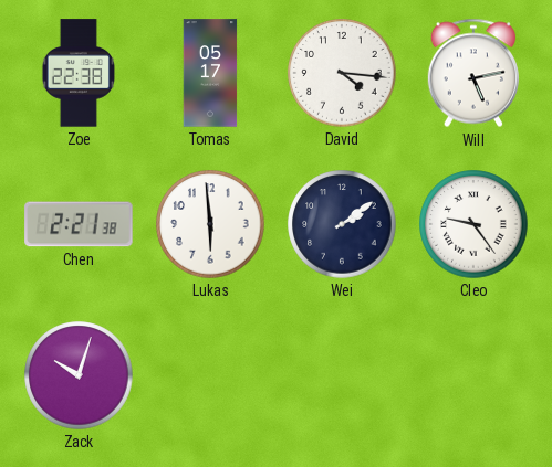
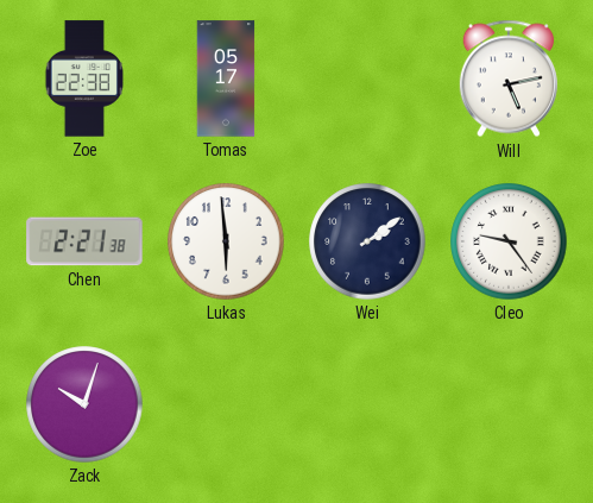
David: 4:16 -> none (342, 73)
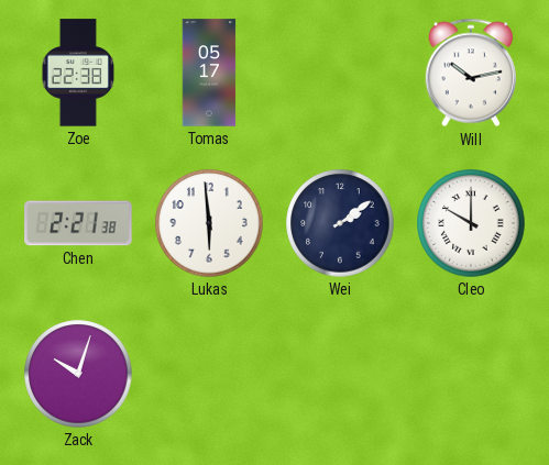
Will: 5:13 -> 10:13 (471, 73)
Cleo: 9:24 -> 10:00 (471, 223)
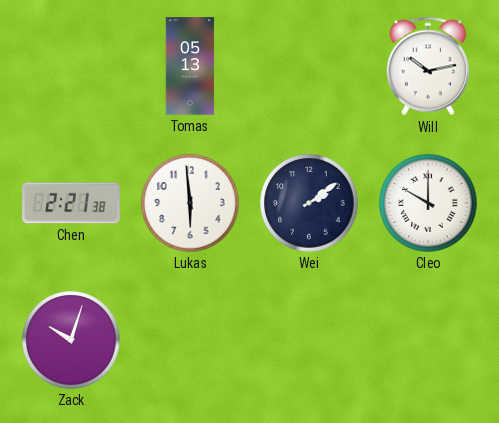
Zoe: 22:38 -> none (77, 73)
Tomas: 05:17 -> 05:13 (190, 66)
